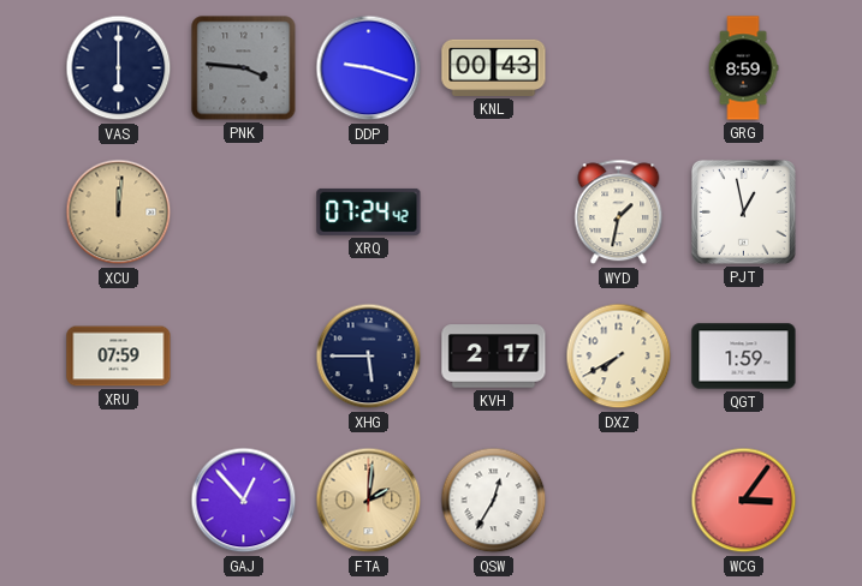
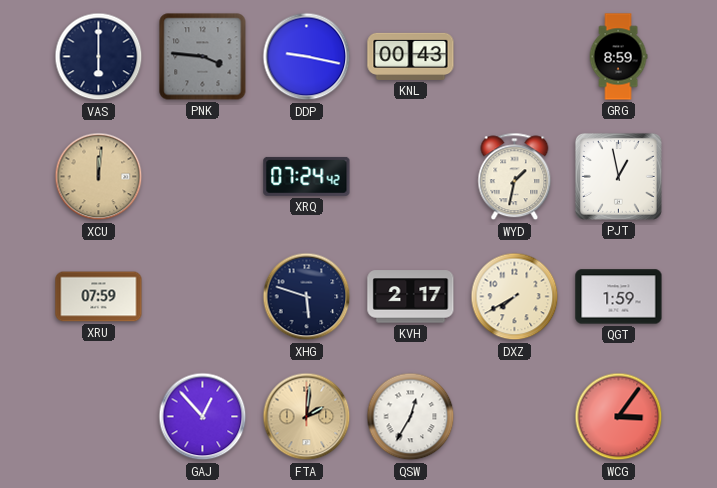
DDP: 9:18 -> 9:17 (307, 57)
XHG: 5:45 -> 5:48 (307, 297)
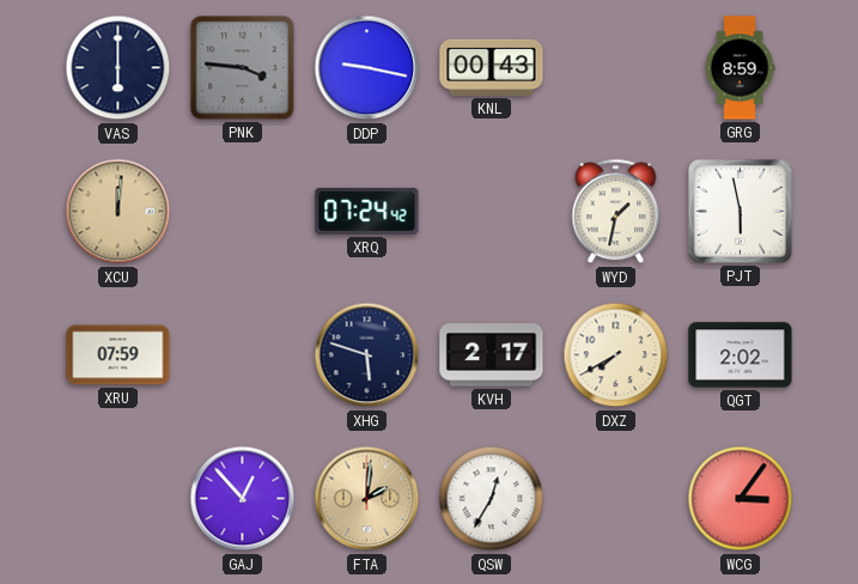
PJT: 12:58 -> 5:58 (740, 211)
QGT: 1:59 -> 2:02 (741, 355)
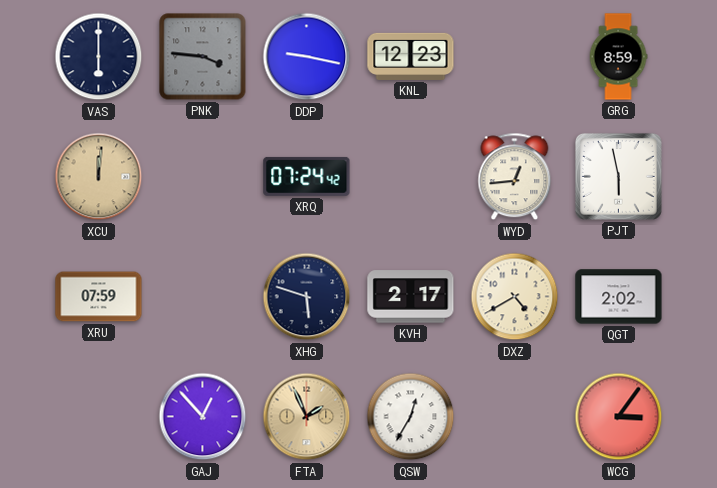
KNL: 00:43 -> 12:23 (411, 56)
WYD: 1:32 -> 12:44 (515, 177)
DXZ: 7:40 -> 4:40 (515, 297)
FTA: 2:01 -> 1:56 (307, 417)
